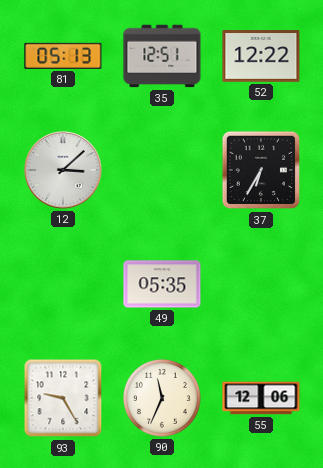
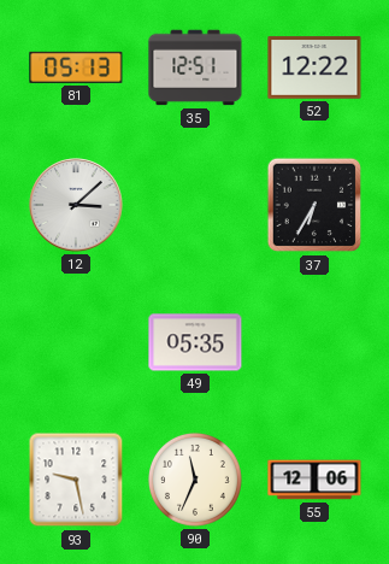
93: 9:25 -> 9:28 (76, 480)
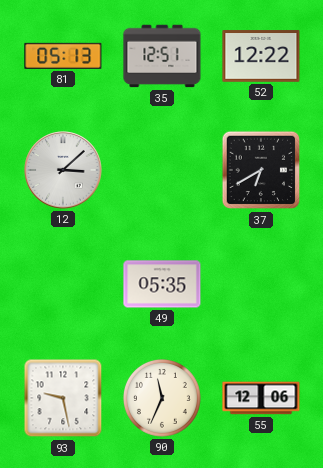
37: 6:35 -> 6:40 (261, 170)
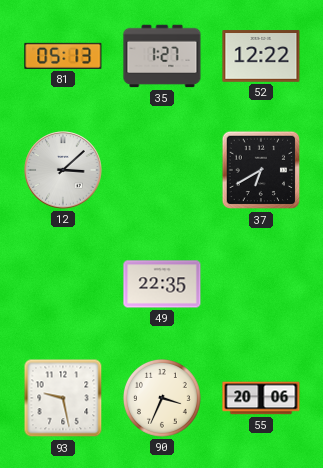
35: 12:51 -> 1:27 (162, 56)
49: 05:35 -> 22:35 (162, 284)
90: 11:34 -> 3:34 (162, 398)
55: 12:06 -> 20:06 (261, 398)
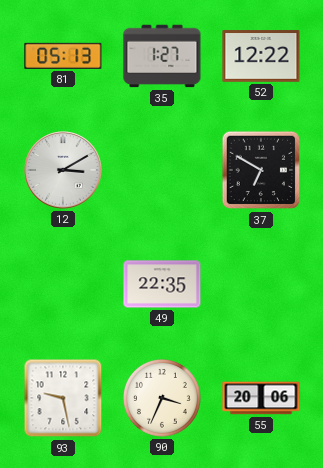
12: 3:08 -> 3:10 (63, 170)
37: 6:40 -> 6:50 (261, 170)
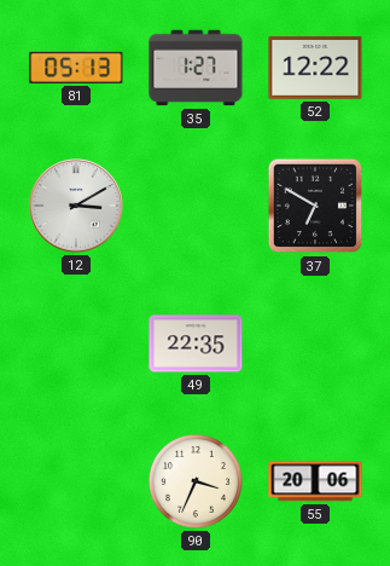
93: 9:28 -> none (63, 398)
